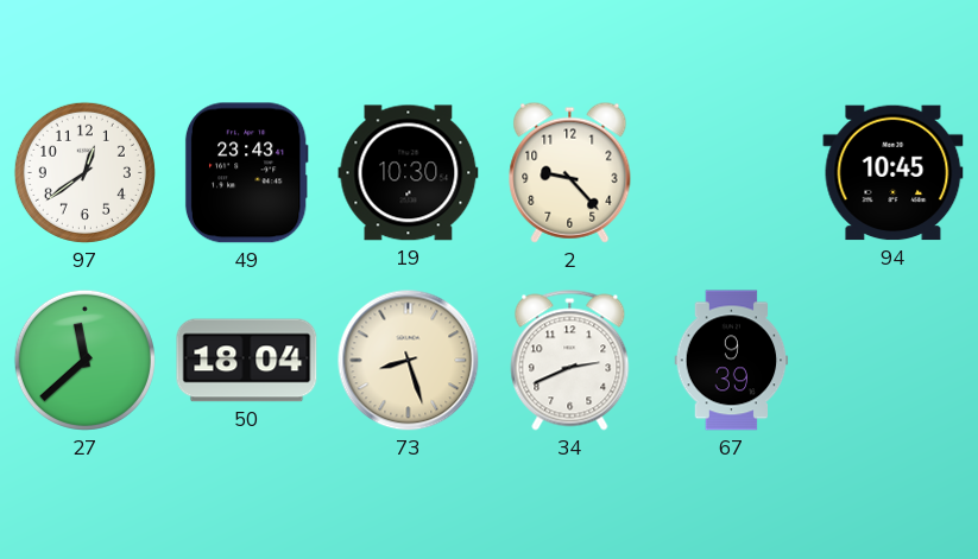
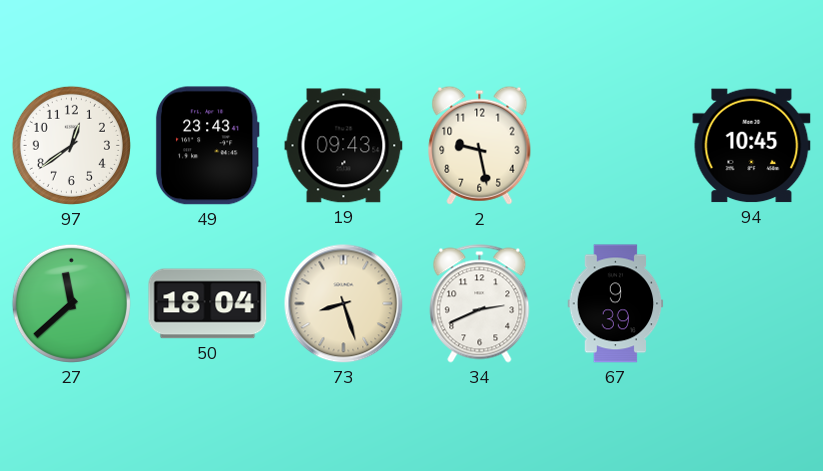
19: 10:30 -> 09:43 (344, 146)
2: 9:23 -> 9:28 (480, 145)
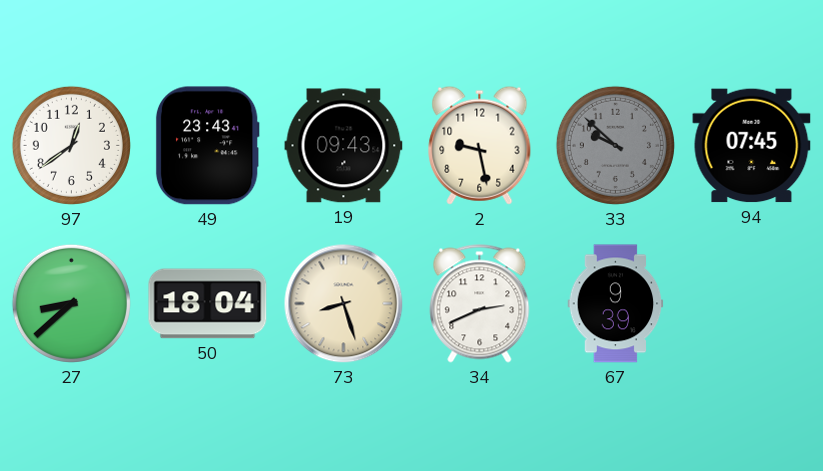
33: none -> 9:52 (615, 145)
94: 10:45 -> 07:45 (752, 146)
27: 11:38 -> 8:38 (71, 303)
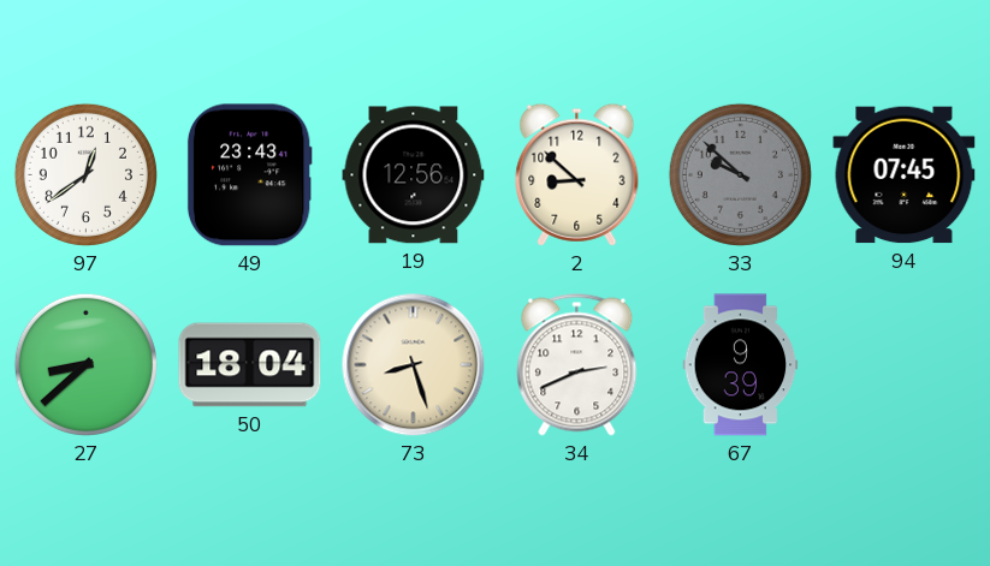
19: 09:43 -> 12:56 (414, 175)
2: 9:28 -> 8:52 (577, 174)
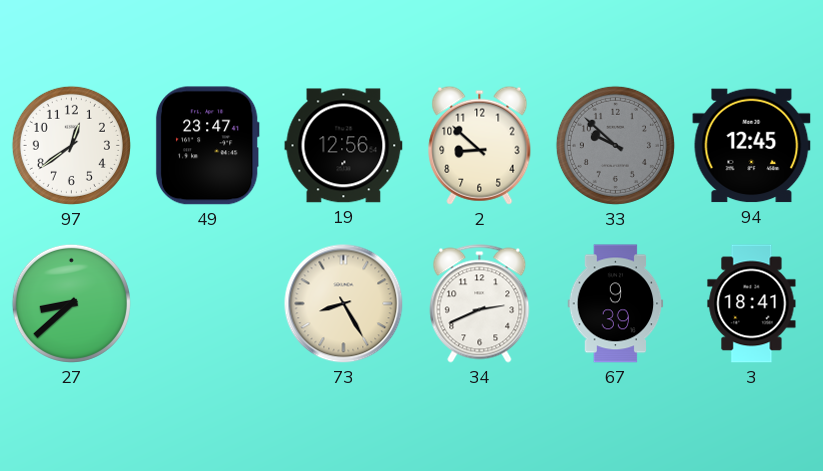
49: 23:43 -> 23:47 (207, 146)
94: 07:45 -> 12:45 (752, 146)
50: 18:04 -> none (250, 365)
73: 8:27 -> 8:25 (344, 304)
3: none -> 18:41 (752, 304)
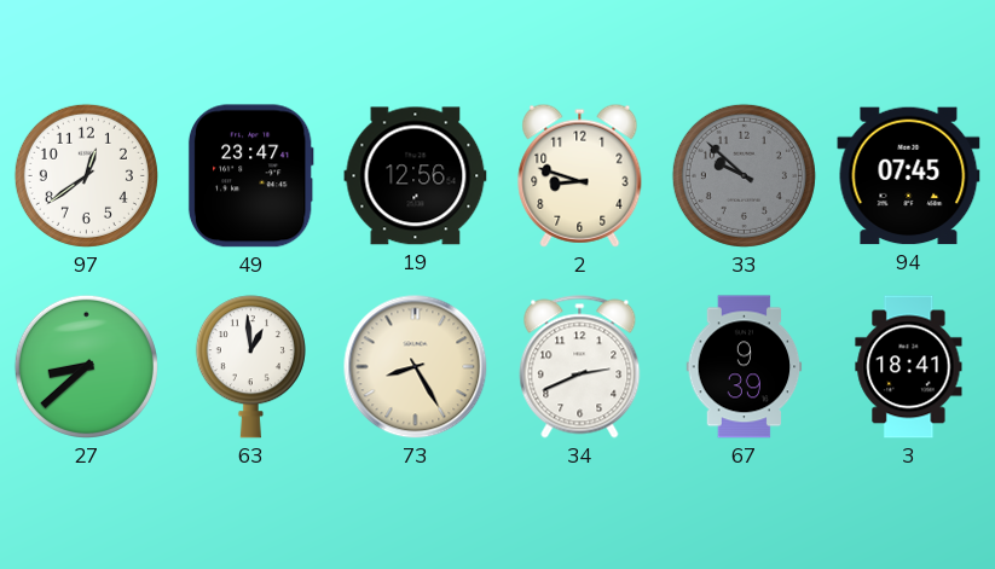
2: 8:52 -> 8:48 (580, 175)
94: 12:45 -> 07:45 (909, 176)
63: none -> 12:59 (250, 367)
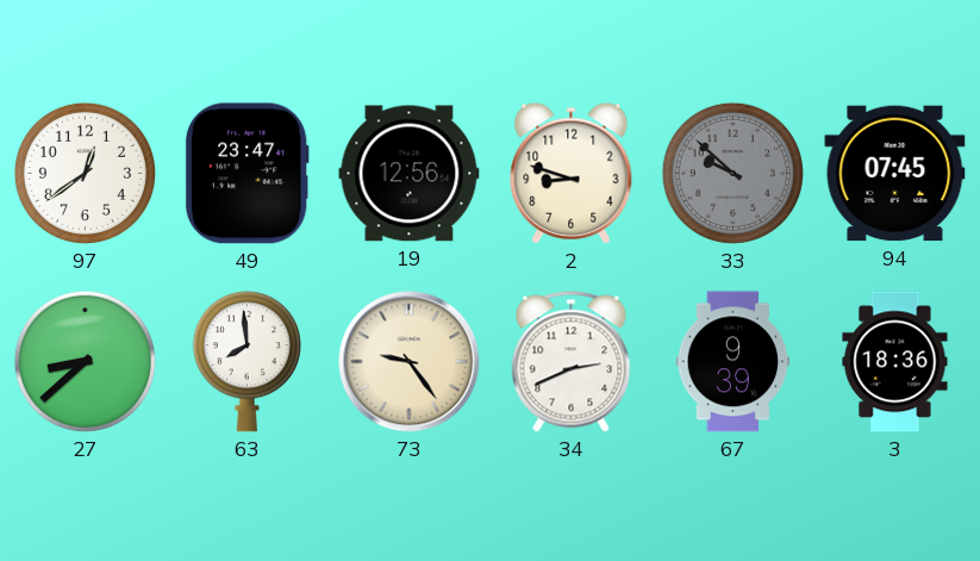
63: 12:59 -> 7:59 (246, 362)
73: 8:25 -> 9:24 (410, 362)
3: 18:41 -> 18:36 (895, 362)
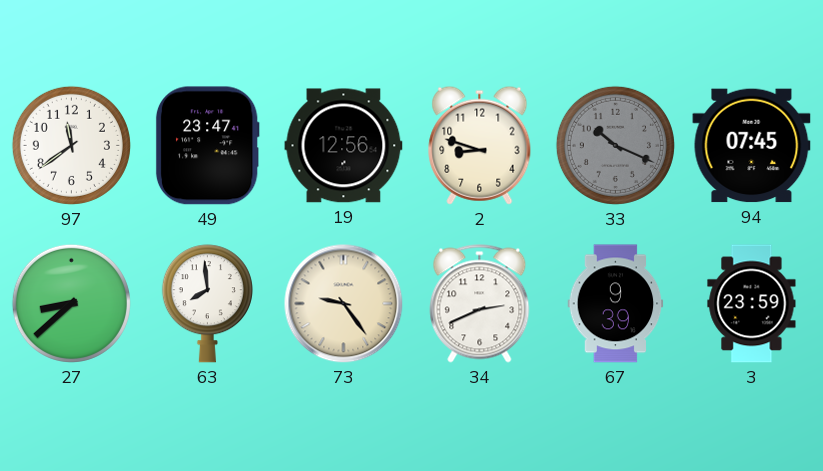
97: 12:39 -> 11:39 (71, 145)
33: 9:52 -> 10:19 (615, 145)
3: 18:36 -> 23:59 (752, 304)
